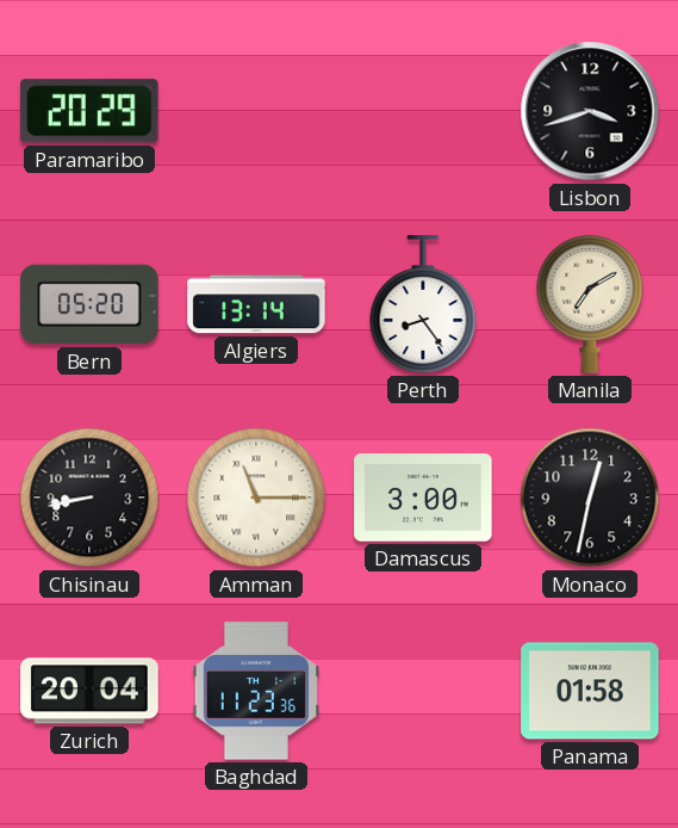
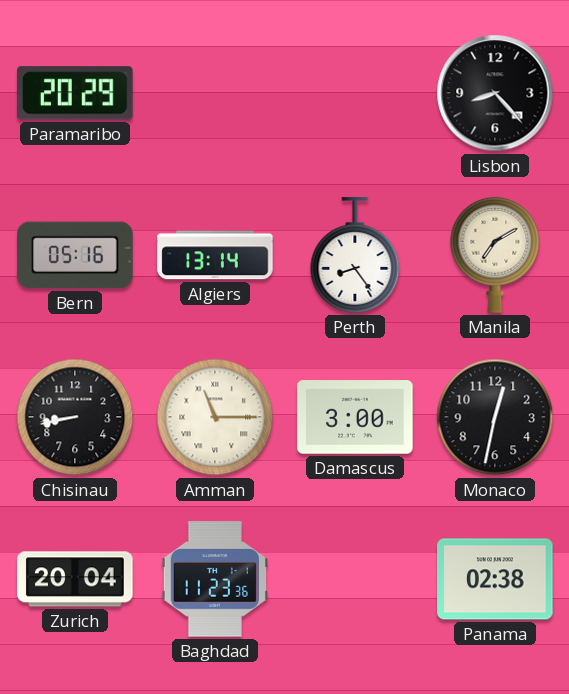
Lisbon: 3:42 -> 8:23 (495, 93)
Bern: 05:20 -> 05:16 (75, 255)
Panama: 01:58 -> 02:38 (495, 579)
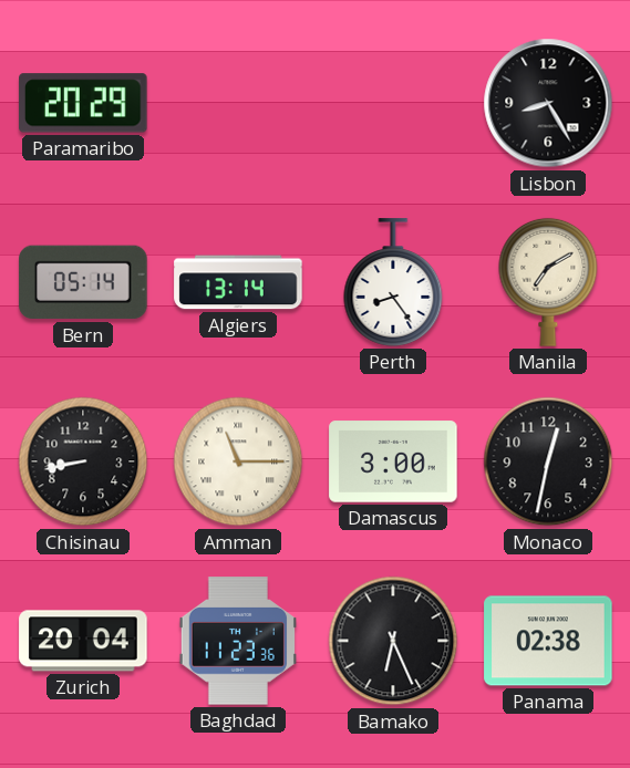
Lisbon: 8:23 -> 8:25 (548, 103)
Bern: 05:16 -> 05:14 (83, 282)
Bamako: none -> 6:26 (393, 641)
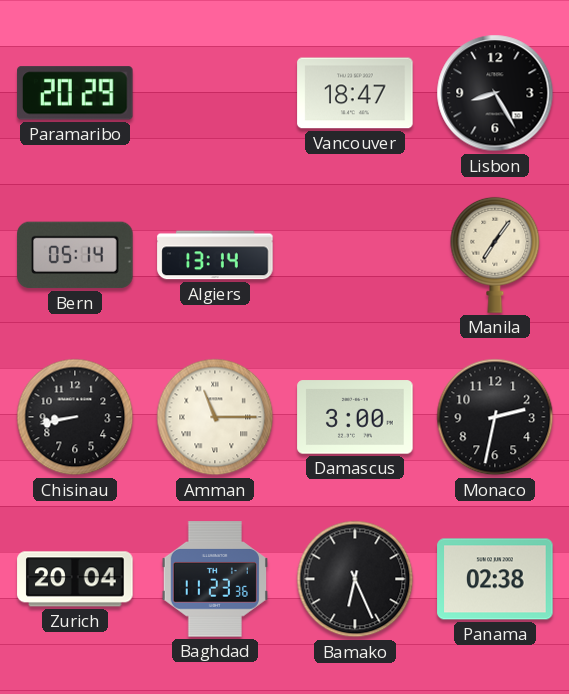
Vancouver: none -> 18:47 (355, 93)
Perth: 8:24 -> none (393, 282)
Manila: 7:10 -> 7:06 (495, 255)
Monaco: 12:32 -> 2:32 (495, 417)
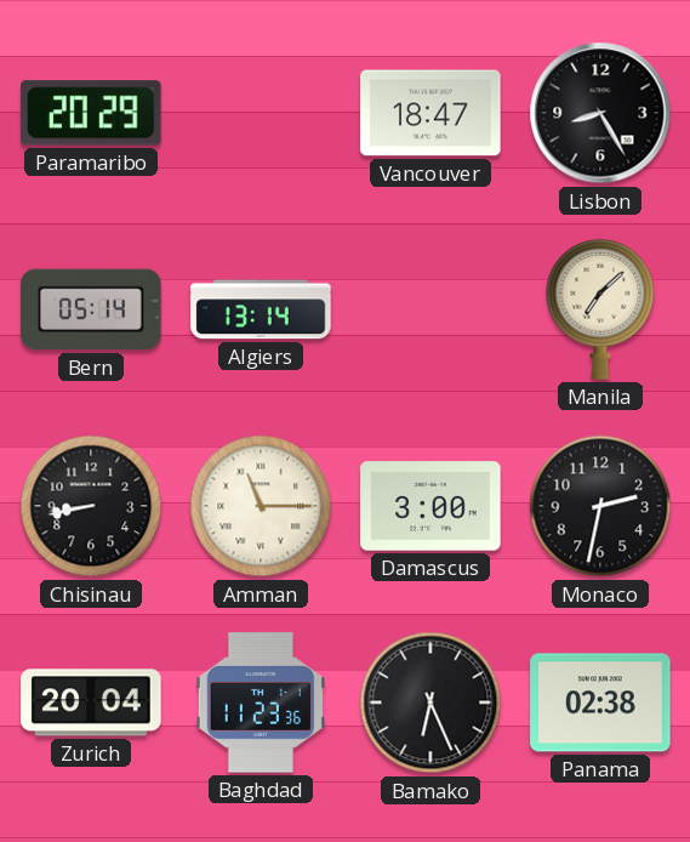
Manila: 7:06 -> 7:08 (600, 309)
